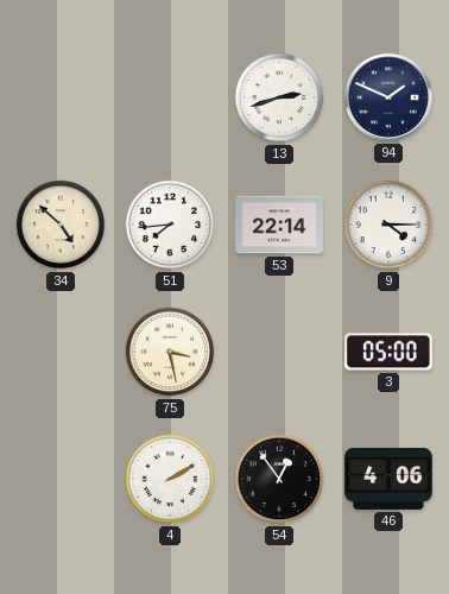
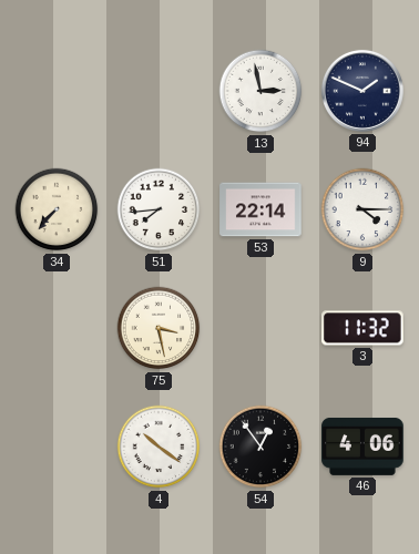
13: 2:42 -> 2:58 (260, 91)
34: 4:52 -> 7:37 (57, 209)
3: 05:00 -> 11:32 (364, 328)
4: 2:10 -> 10:21 (159, 447)
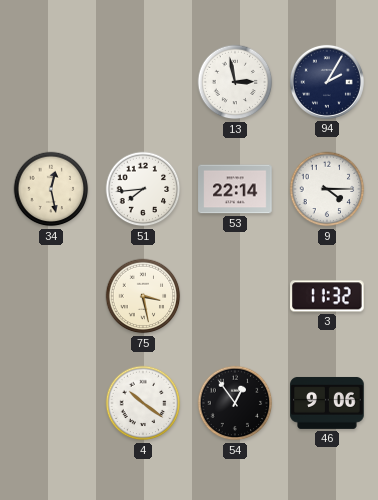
94: 1:49 -> 2:05 (327, 82)
34: 7:37 -> 12:28 (51, 189)
46: 4:06 -> 9:06 (327, 403)
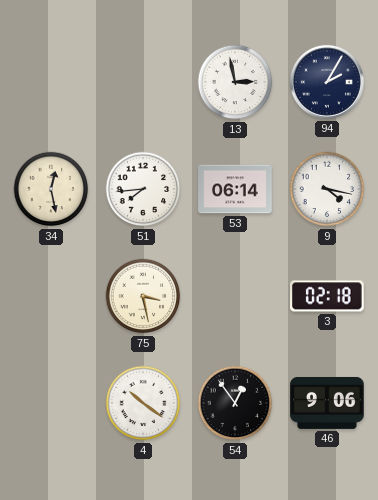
53: 22:14 -> 06:14 (235, 189)
9: 4:15 -> 4:17 (327, 189)
3: 11:32 -> 02:18 (328, 296)
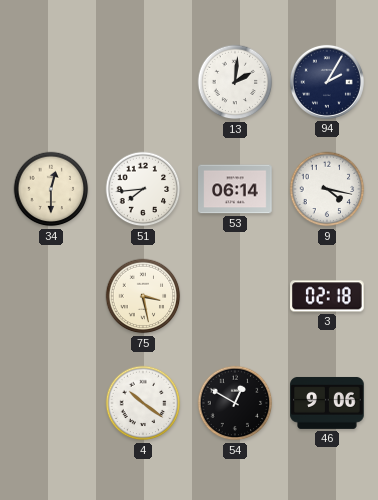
13: 2:58 -> 2:01 (235, 82)
34: 12:28 -> 12:30 (51, 189)
54: 12:54 -> 12:50 (235, 403)
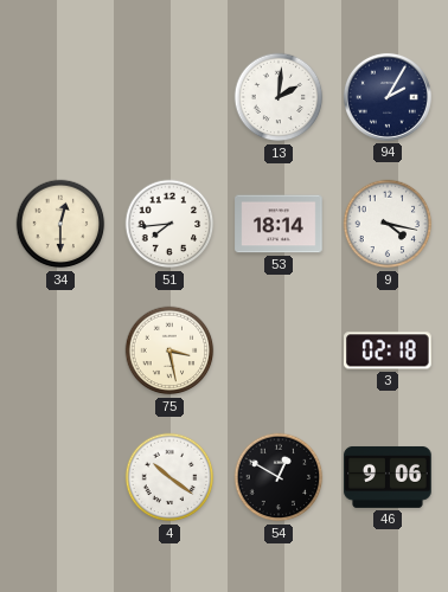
53: 06:14 -> 18:14 (279, 224)
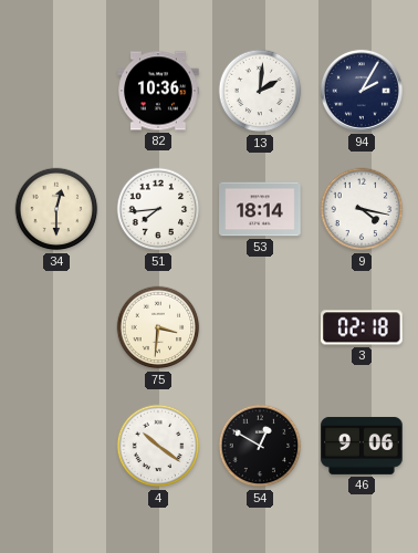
82: none -> 10:36 (158, 91)
75: 3:28 -> 3:31 (158, 327)
